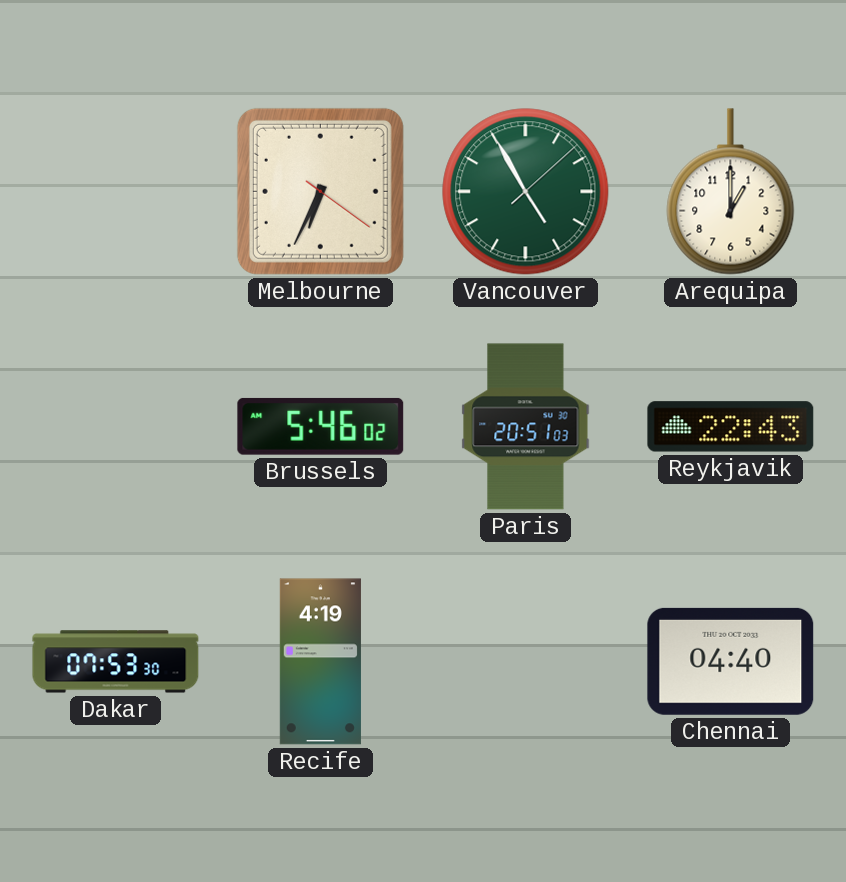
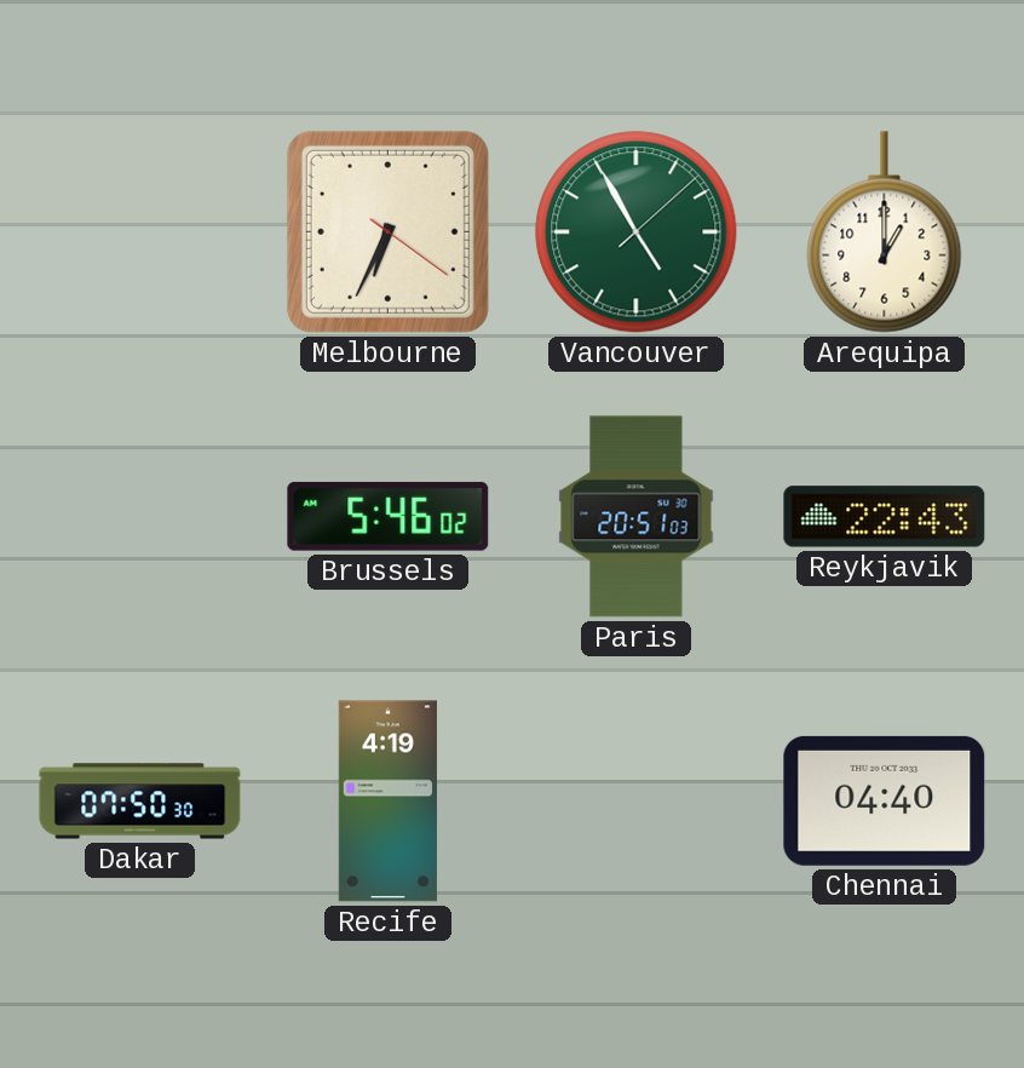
Dakar: 07:53 -> 07:50 (140, 802)
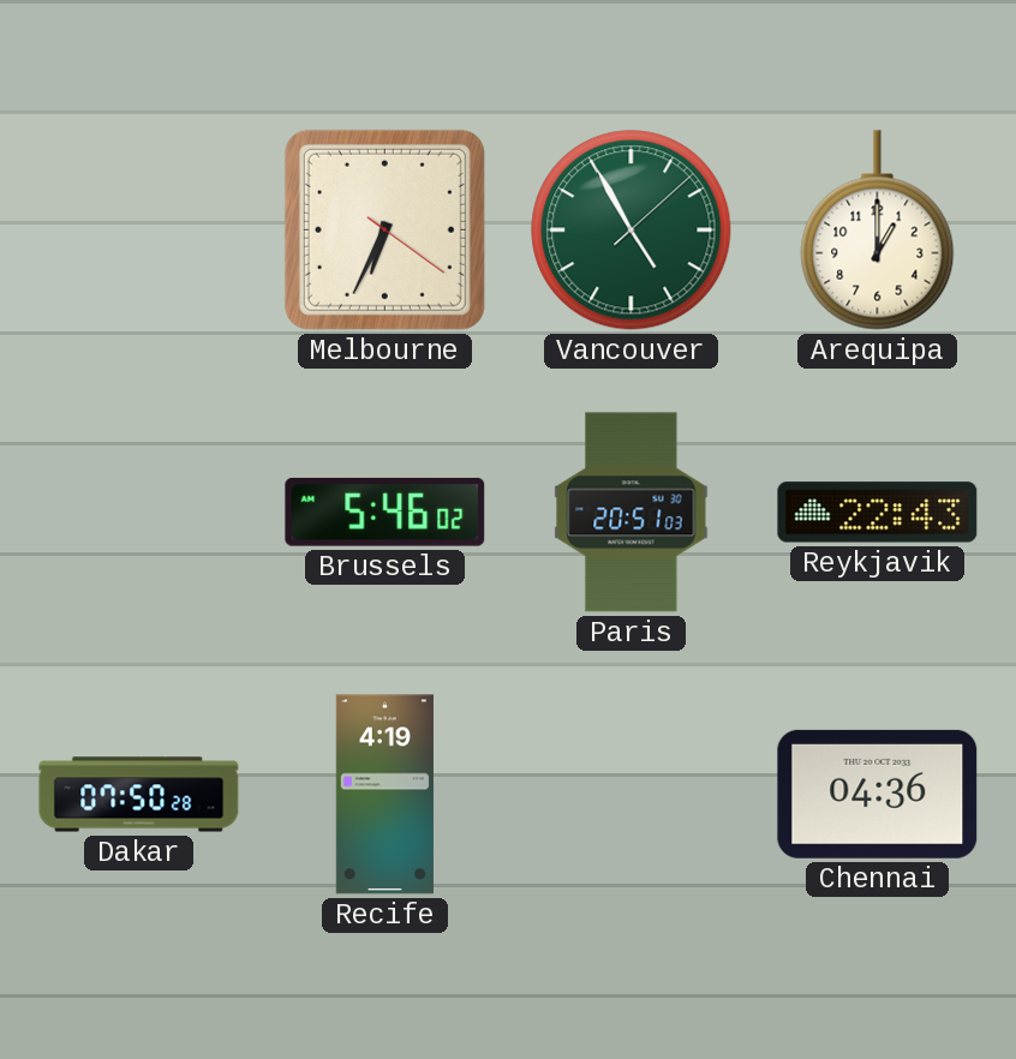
Dakar: 07:50:30 -> 07:50:28 (139, 795)
Chennai: 04:40 -> 04:36 (878, 794)
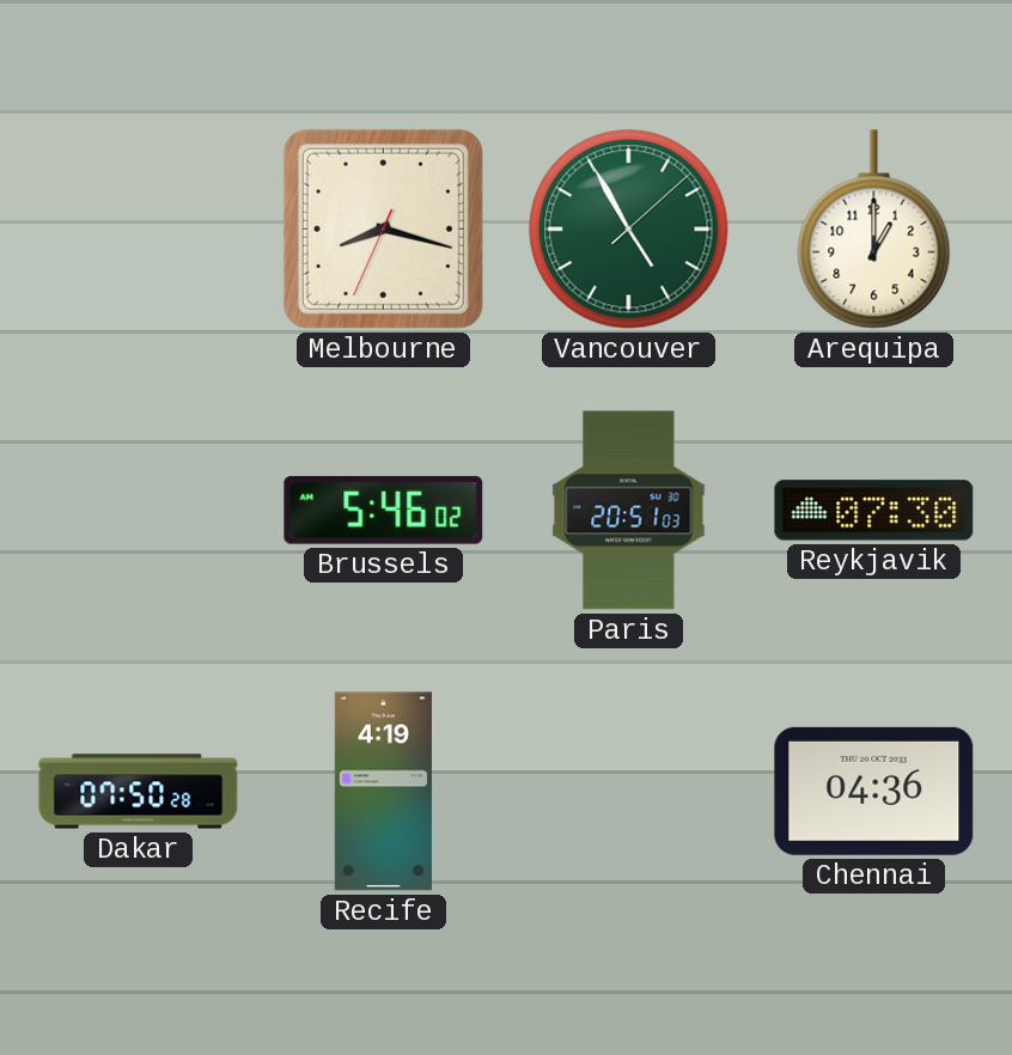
Melbourne: 6:34 -> 8:17 (383, 228)
Reykjavik: 22:43 -> 07:30 (874, 511)
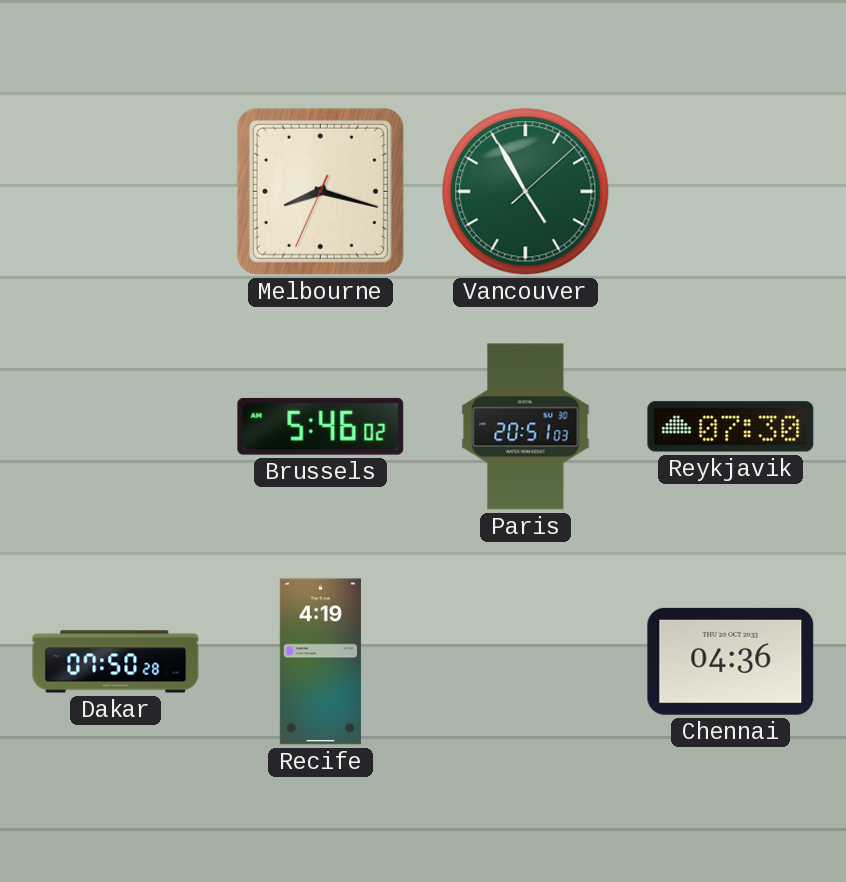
Arequipa: 1:00 -> none (874, 230)
